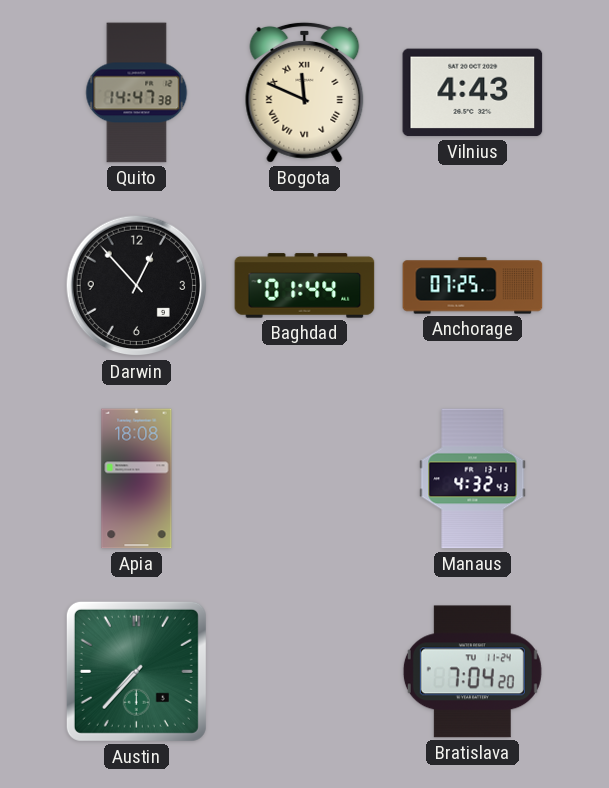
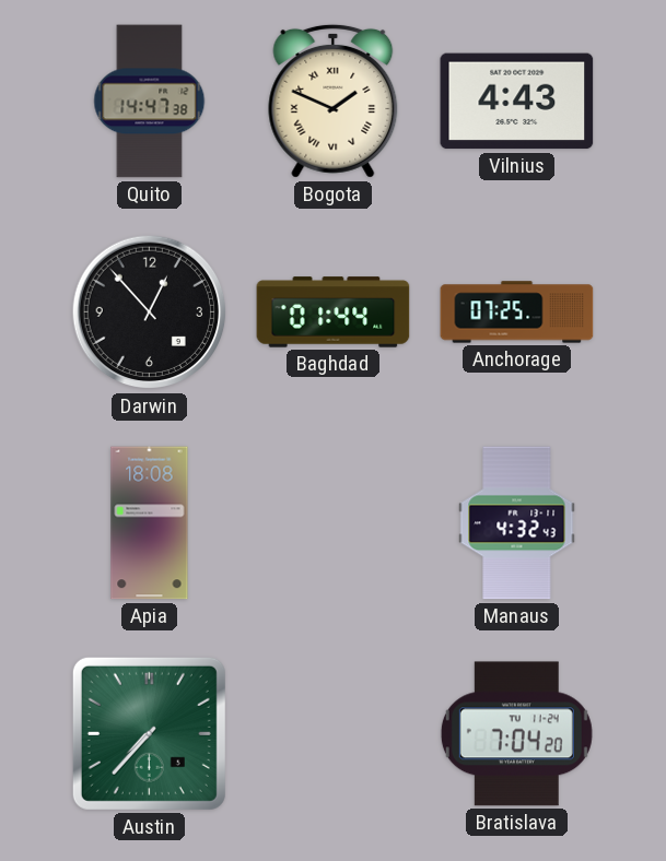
Bogota: 11:49 -> 1:49 (334, 101)
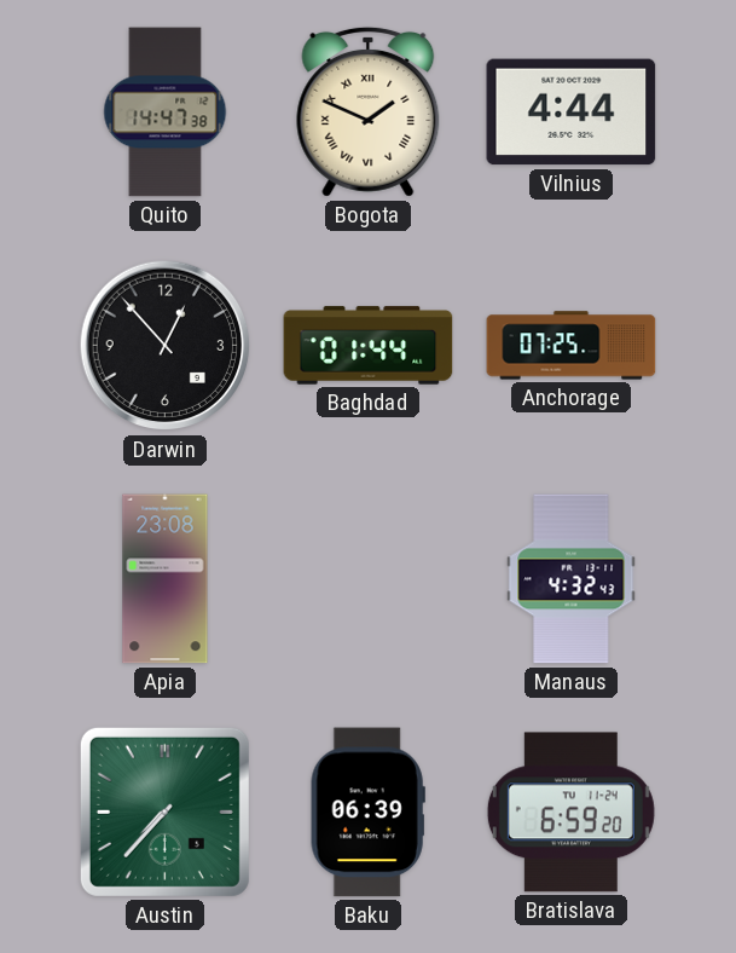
Vilnius: 4:43 -> 4:44 (572, 112)
Apia: 18:08 -> 23:08 (166, 579)
Baku: none -> 06:39 (367, 813)
Bratislava: 7:04 -> 6:59 (570, 813)
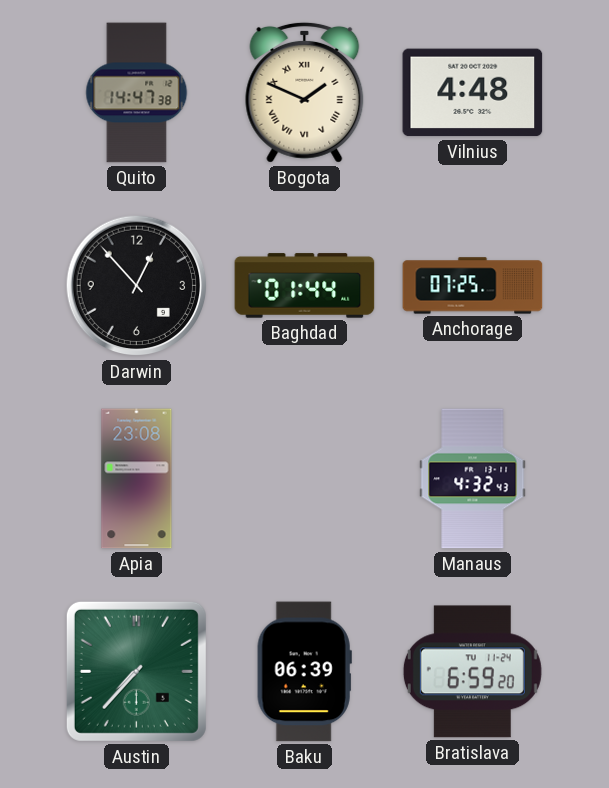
Vilnius: 4:44 -> 4:48 (473, 93)
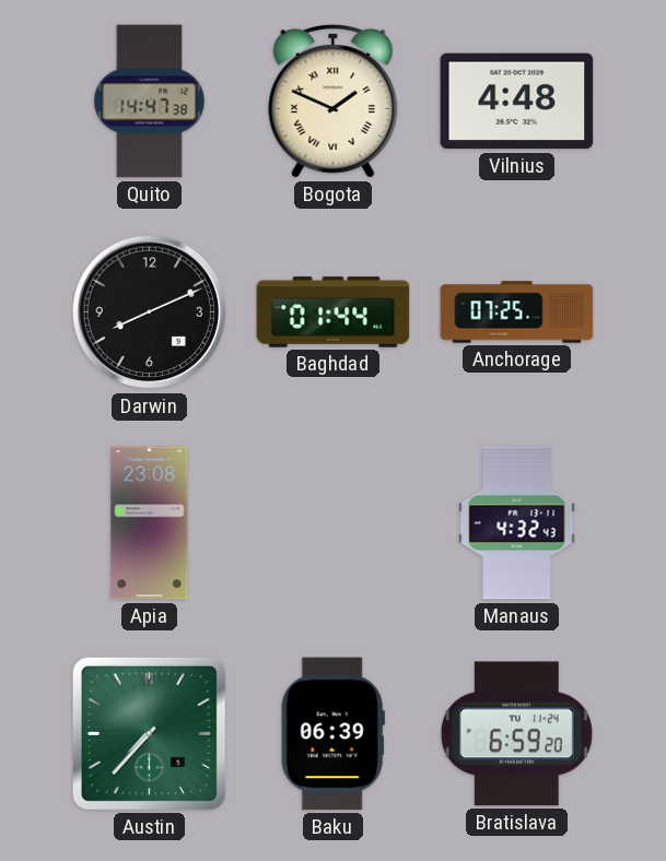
Darwin: 12:53 -> 8:11 (150, 312)
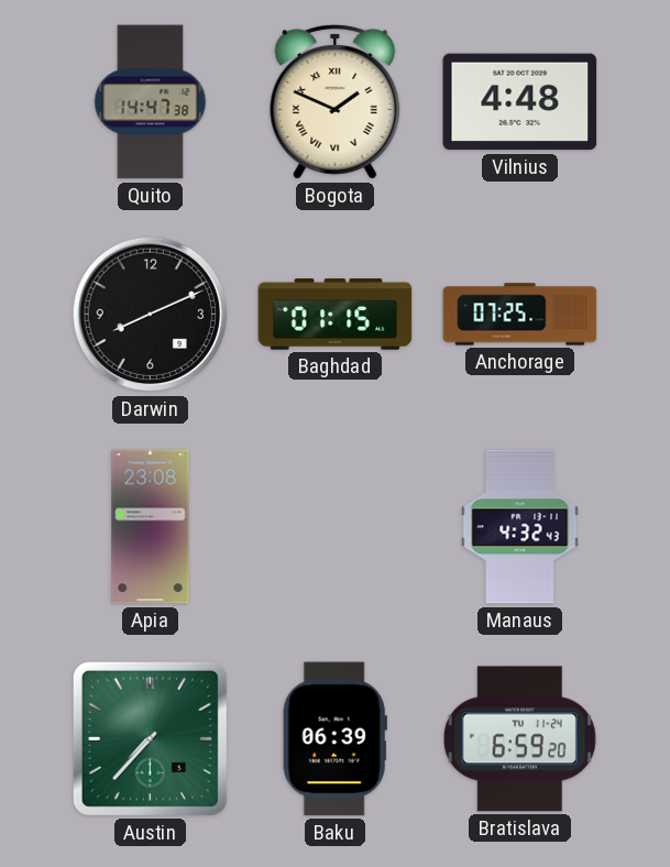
Baghdad: 01:44 -> 01:15 (336, 315)
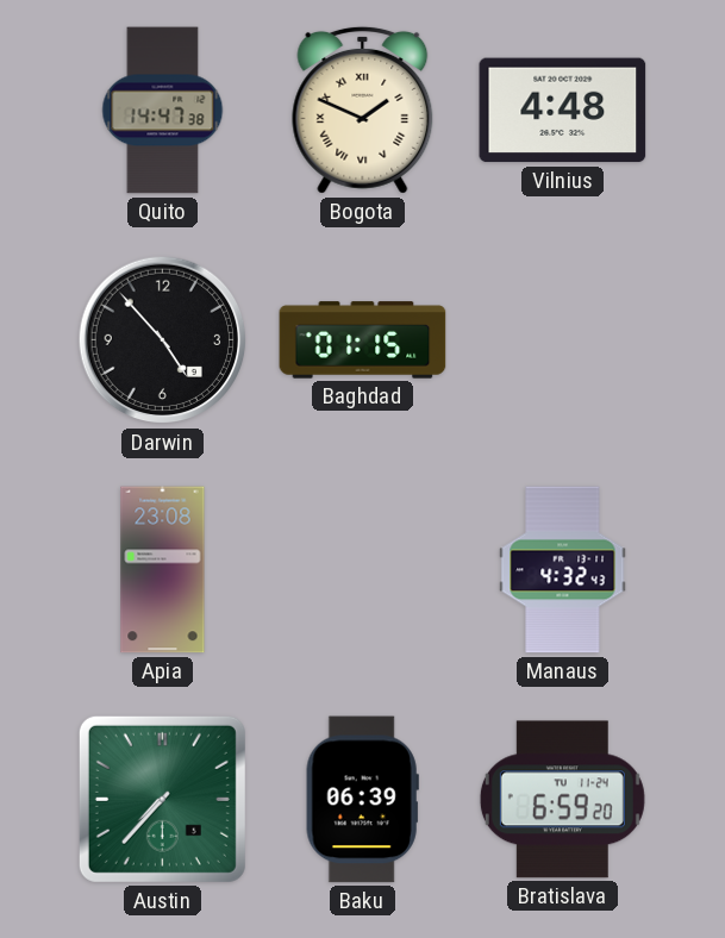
Darwin: 8:11 -> 4:53 (163, 340)
Anchorage: 07:25 -> none (520, 315)
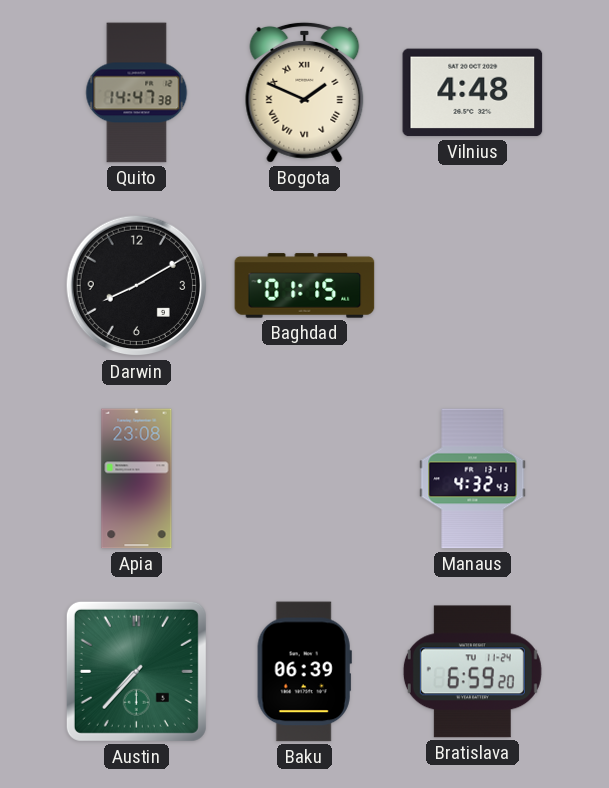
Darwin: 4:53 -> 8:10 (137, 286)
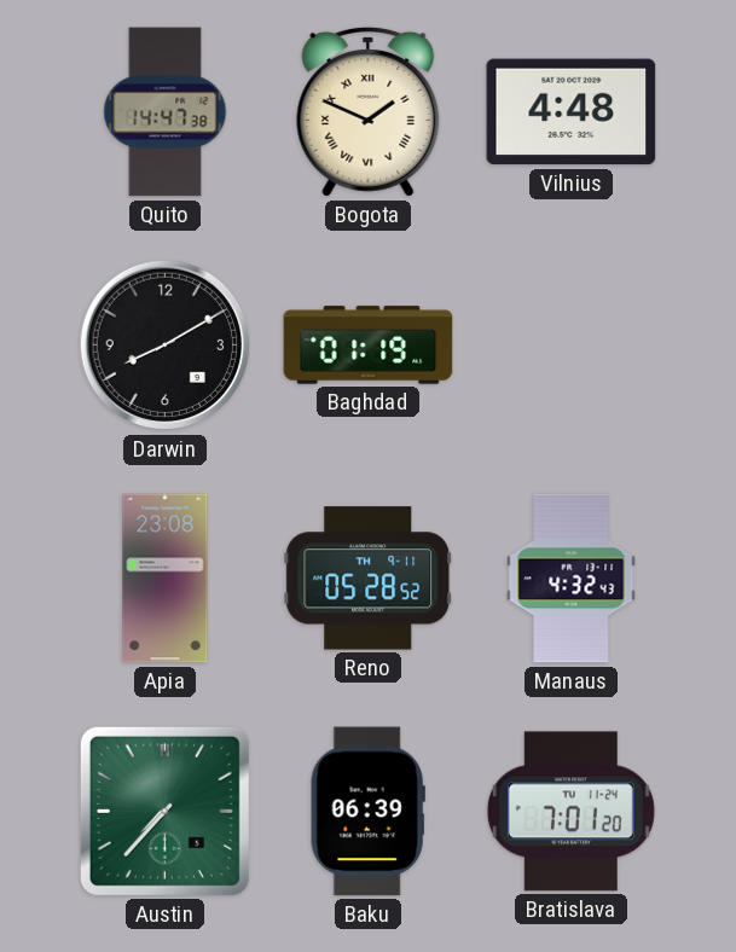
Baghdad: 01:15 -> 01:19 (369, 346)
Reno: none -> 05:28 (369, 579)
Bratislava: 6:59 -> 7:01 (570, 812)
